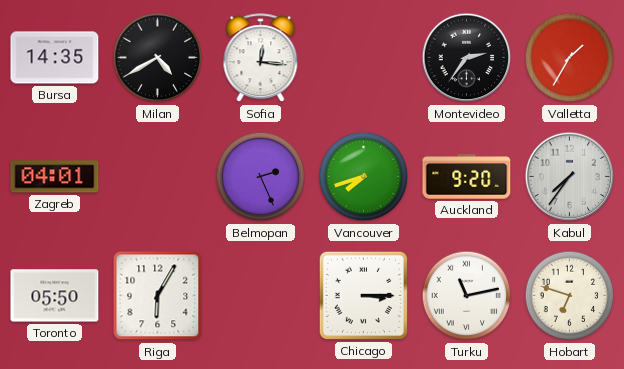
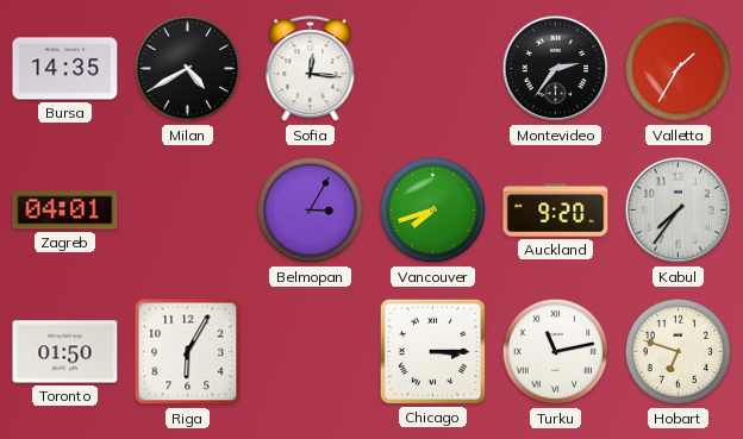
Belmopan: 2:26 -> 3:05 (311, 211)
Toronto: 05:50 -> 01:50 (65, 352)
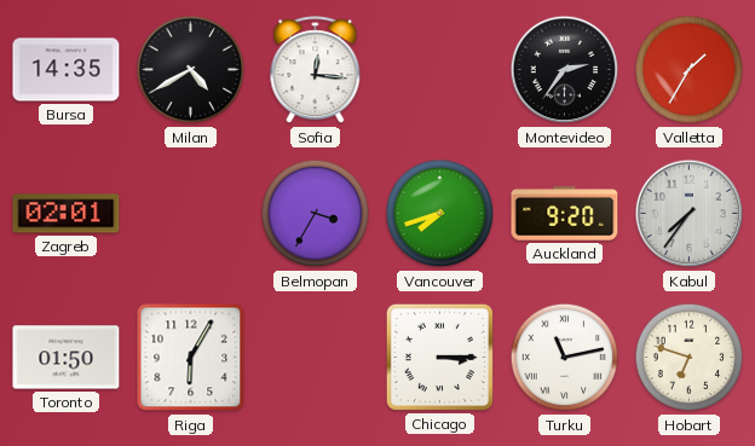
Zagreb: 04:01 -> 02:01 (67, 214)
Belmopan: 3:05 -> 3:35 (316, 214)
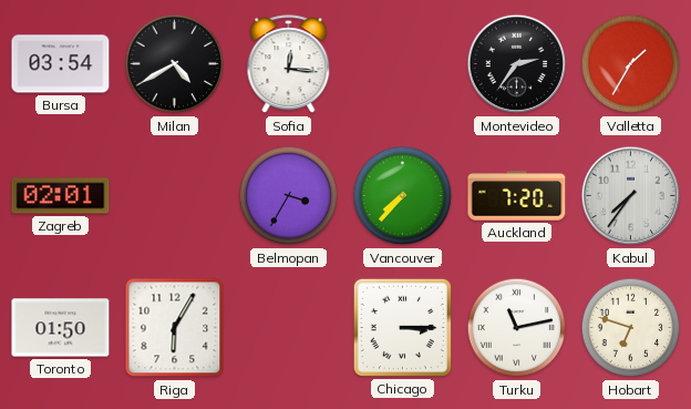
Bursa: 14:35 -> 03:54 (61, 64)
Vancouver: 7:42 -> 7:37 (403, 196)
Auckland: 9:20 -> 7:20 (517, 196)
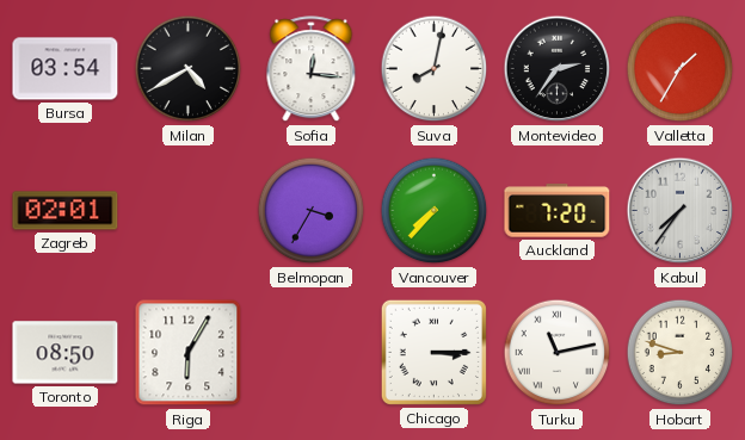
Suva: none -> 8:02 (435, 69)
Toronto: 01:50 -> 08:50 (66, 353)
Hobart: 6:48 -> 8:48 (681, 353)
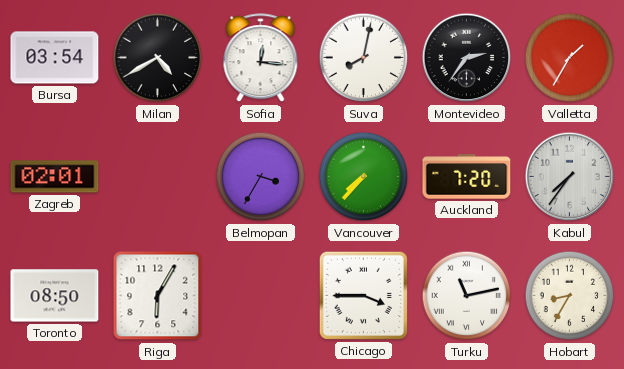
Chicago: 3:15 -> 3:45 (363, 295)
Hobart: 8:48 -> 8:35 (570, 296)
